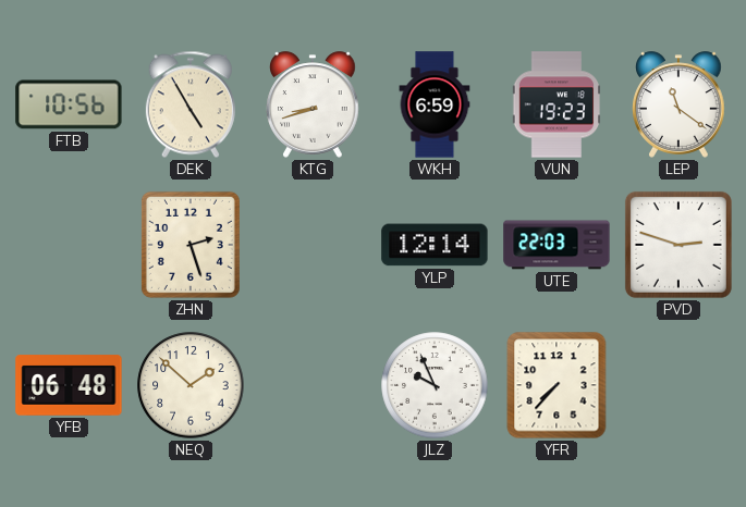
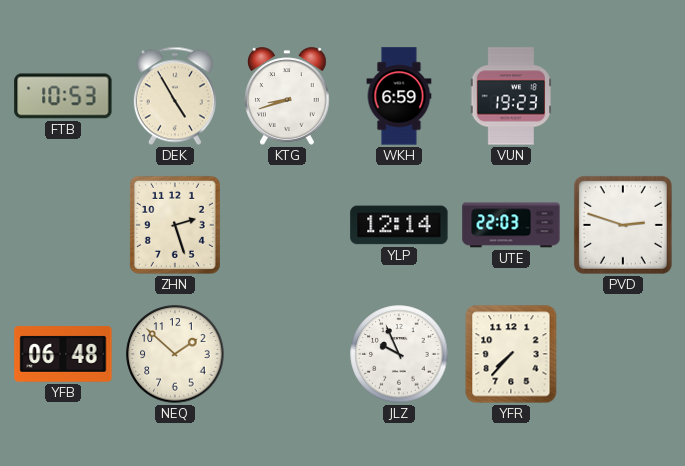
FTB: 10:56 -> 10:53 (63, 96)
LEP: 11:21 -> none (680, 104)
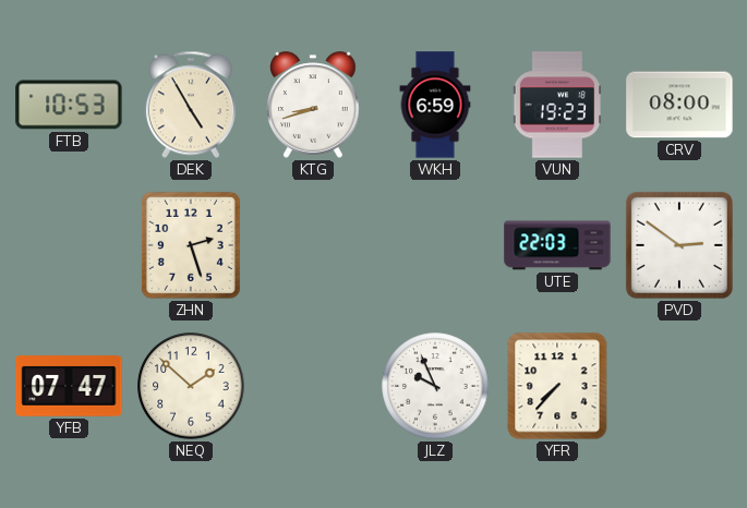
CRV: none -> 08:00 (679, 105)
YLP: 12:14 -> none (399, 225)
PVD: 2:48 -> 2:51 (679, 245)
YFB: 06:48 -> 07:47 (69, 386)
